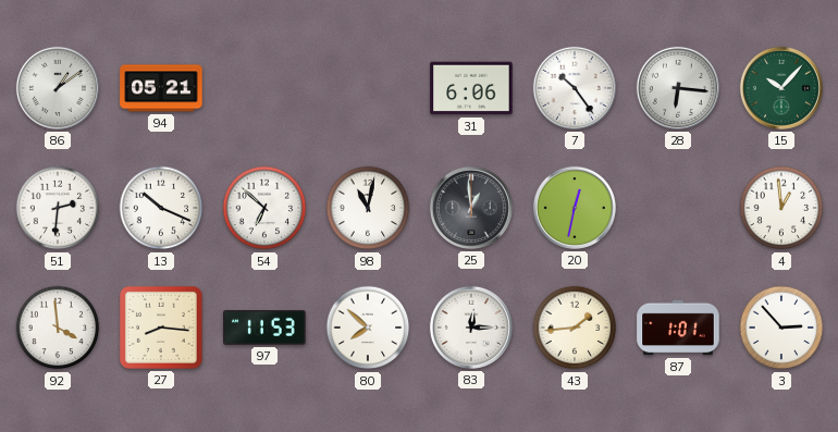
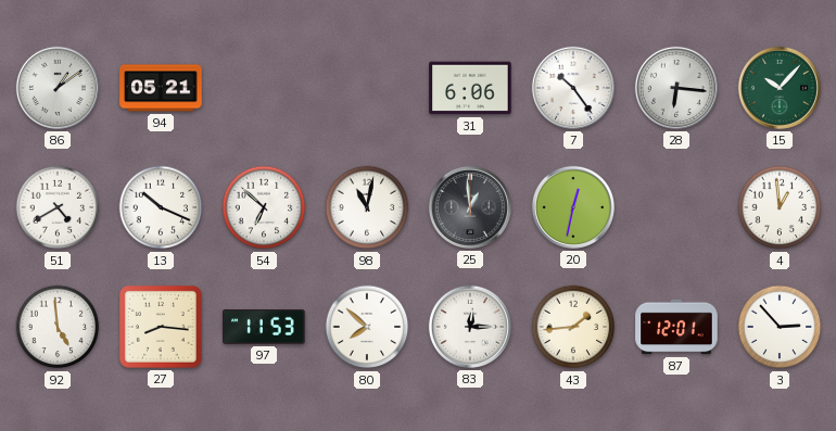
51: 2:31 -> 4:40 (58, 207)
92: 3:59 -> 4:59 (58, 327)
87: 1:01 -> 12:01 (676, 327)
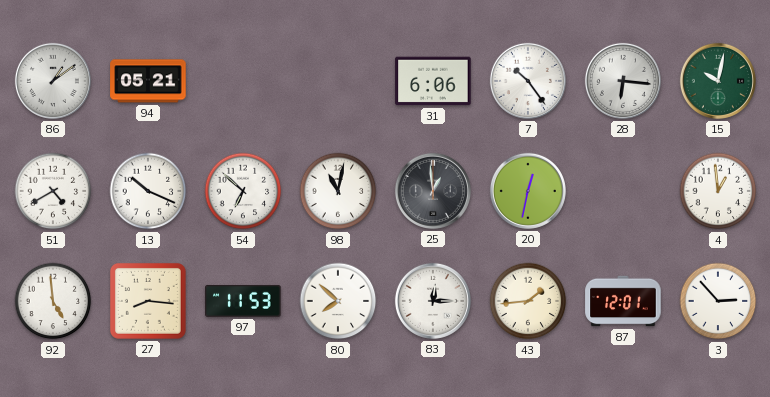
15: 10:07 -> 10:02 (718, 81)
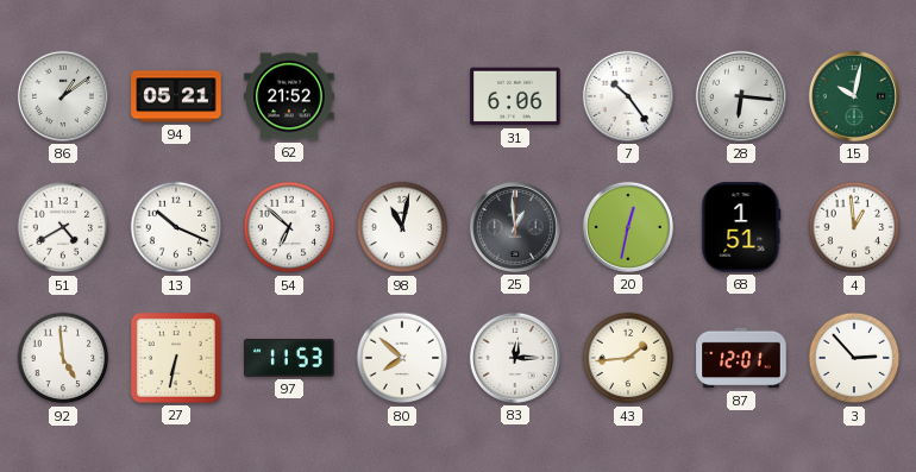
62: none -> 21:52 (289, 96)
68: none -> 1:51 (741, 227)
27: 8:16 -> 6:32 (176, 358)
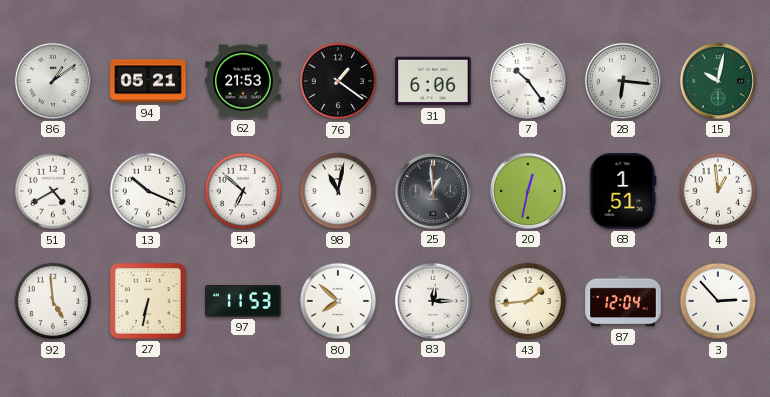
62: 21:52 -> 21:53 (243, 81)
76: none -> 1:21 (338, 81)
87: 12:01 -> 12:04 (623, 301)
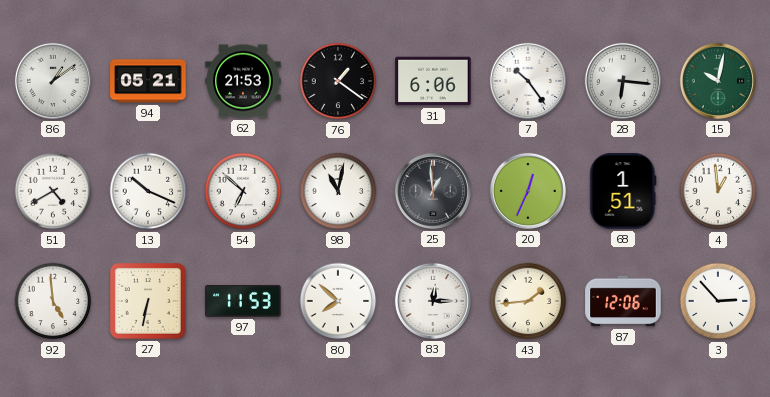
20: 12:32 -> 12:34 (528, 191)
87: 12:04 -> 12:06 (623, 301)
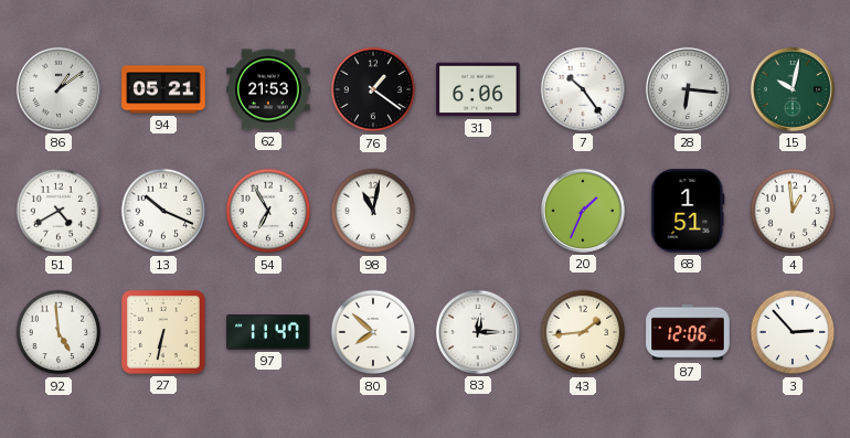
54: 6:52 -> 6:55 (268, 211)
25: 12:59 -> none (433, 191)
20: 12:34 -> 1:34 (583, 211)
97: 11:53 -> 11:47 (268, 333)
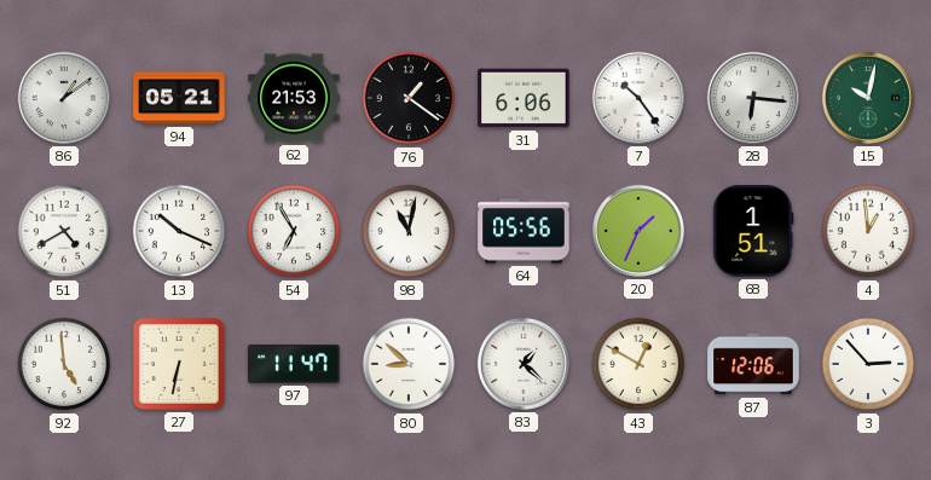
64: none -> 05:56 (524, 231)
80: 7:52 -> 8:52 (409, 364)
83: 12:15 -> 1:22 (524, 364)
43: 1:44 -> 12:50 (638, 364)
